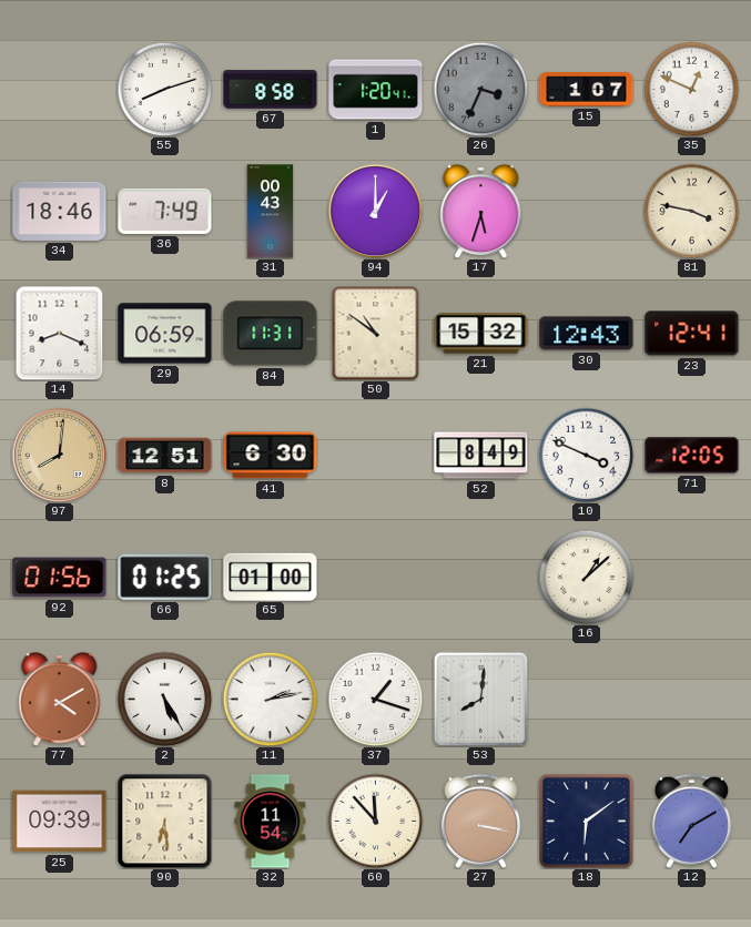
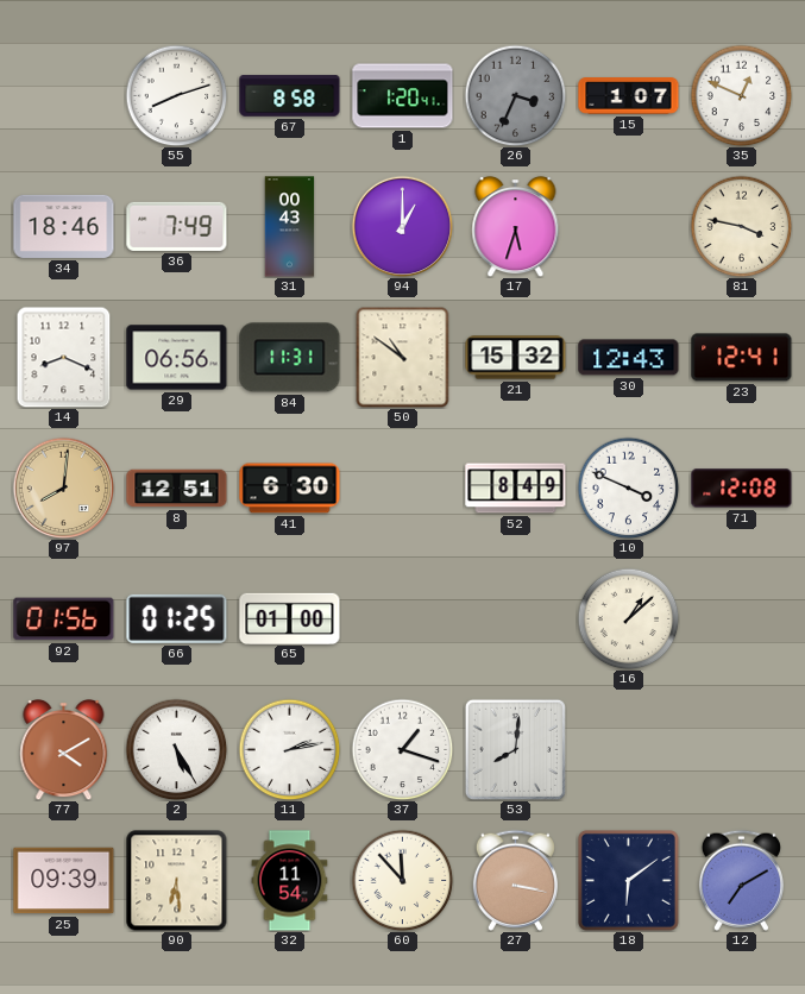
29: 06:59 -> 06:56 (177, 358)
71: 12:05 -> 12:08 (742, 489)
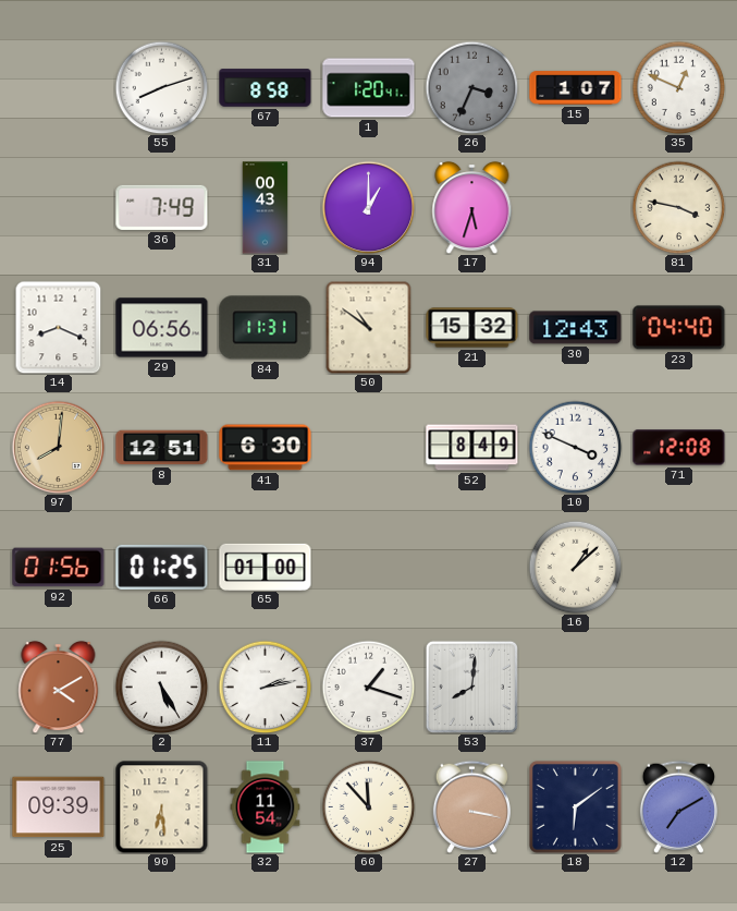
34: 18:46 -> none (64, 226)
23: 12:41 -> 04:40 (679, 328)
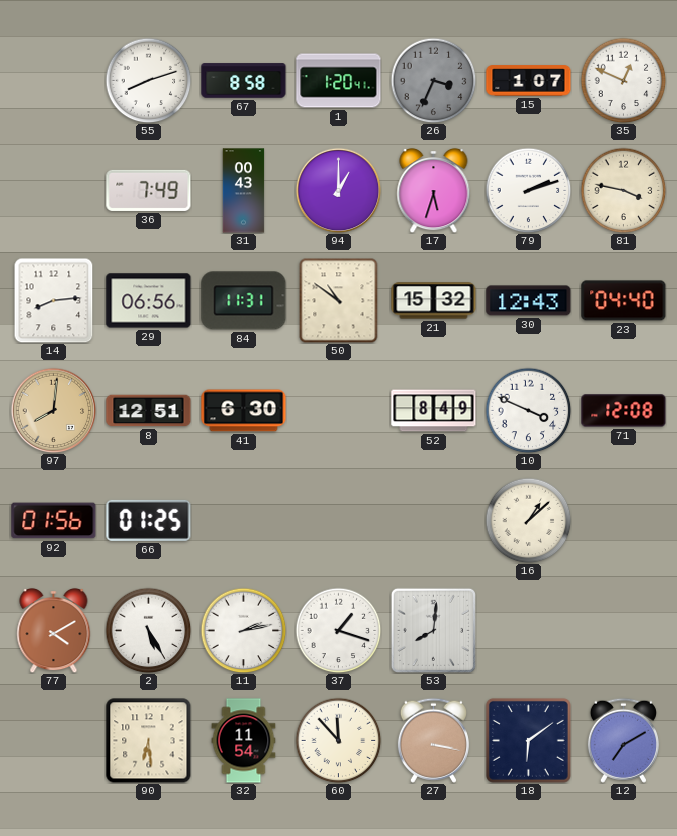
79: none -> 2:12 (528, 190)
14: 8:19 -> 8:14 (54, 300)
65: 01:00 -> none (266, 567)
25: 09:39 -> none (59, 807)
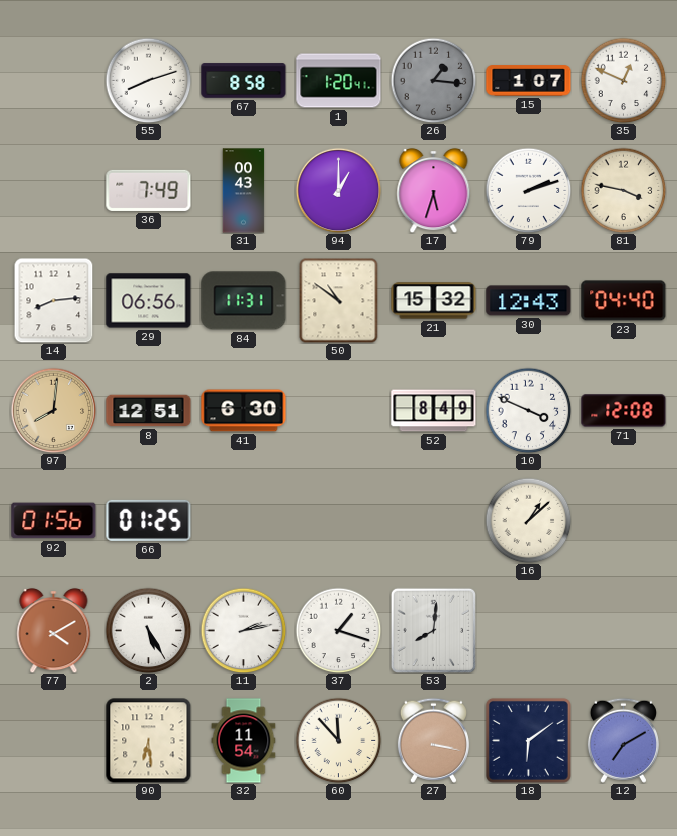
26: 3:34 -> 1:16 (433, 80)
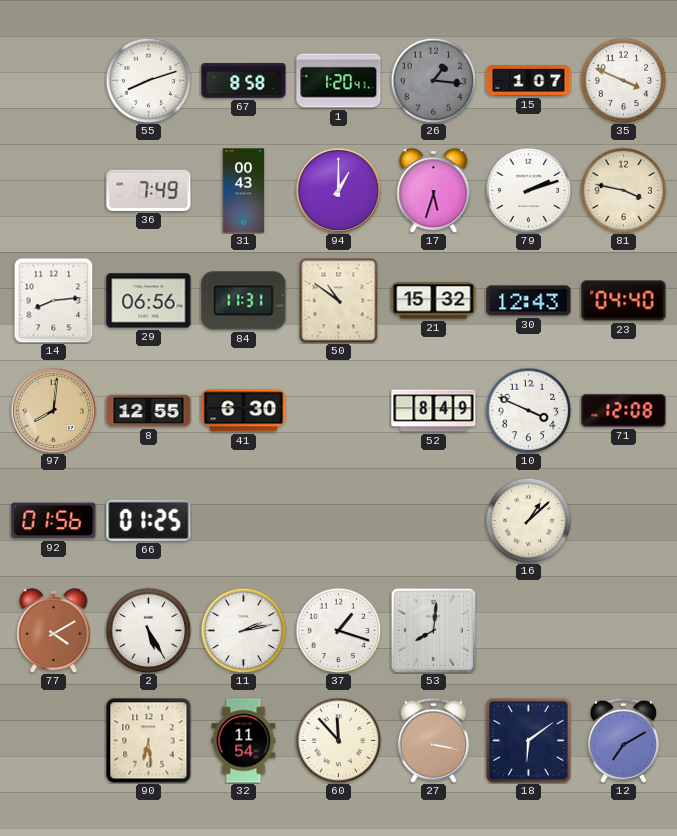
35: 12:49 -> 3:49 (623, 80)
8: 12:51 -> 12:55 (149, 411)
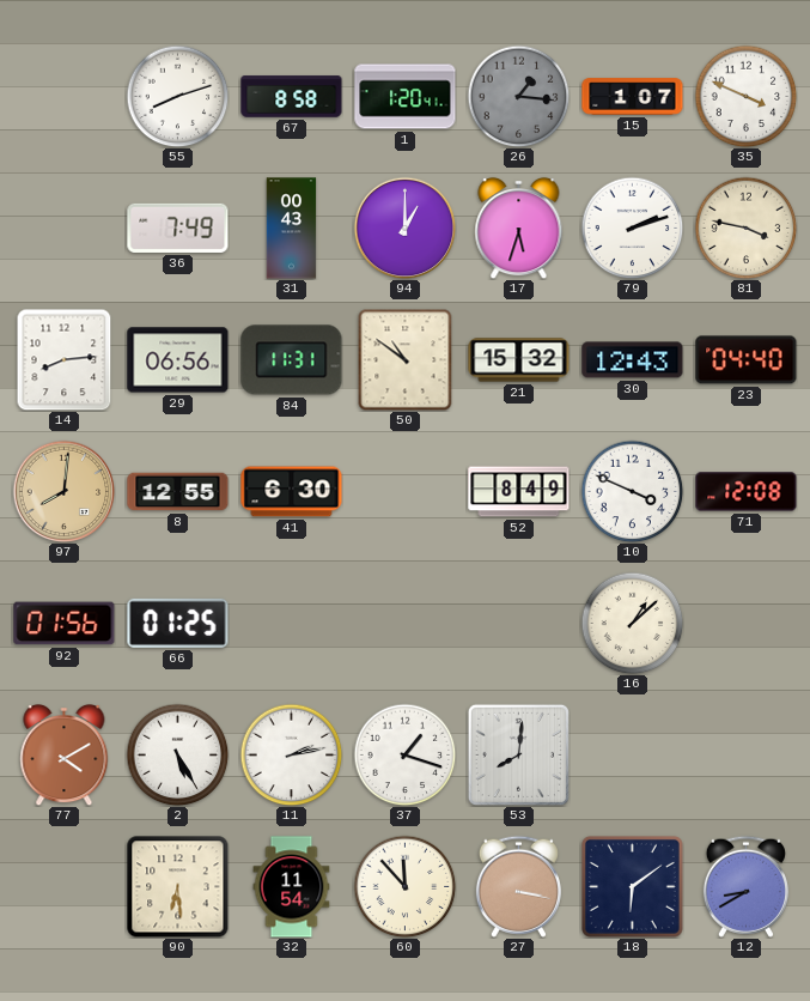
12: 7:10 -> 8:40 (745, 886)
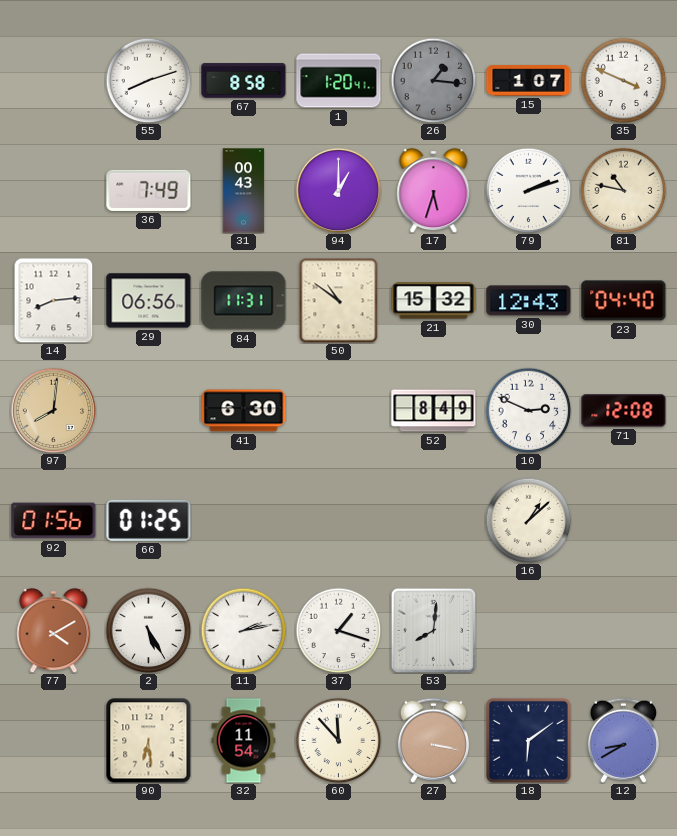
81: 3:47 -> 10:47 (623, 190)
8: 12:55 -> none (178, 492)
10: 3:49 -> 2:49 (528, 410)
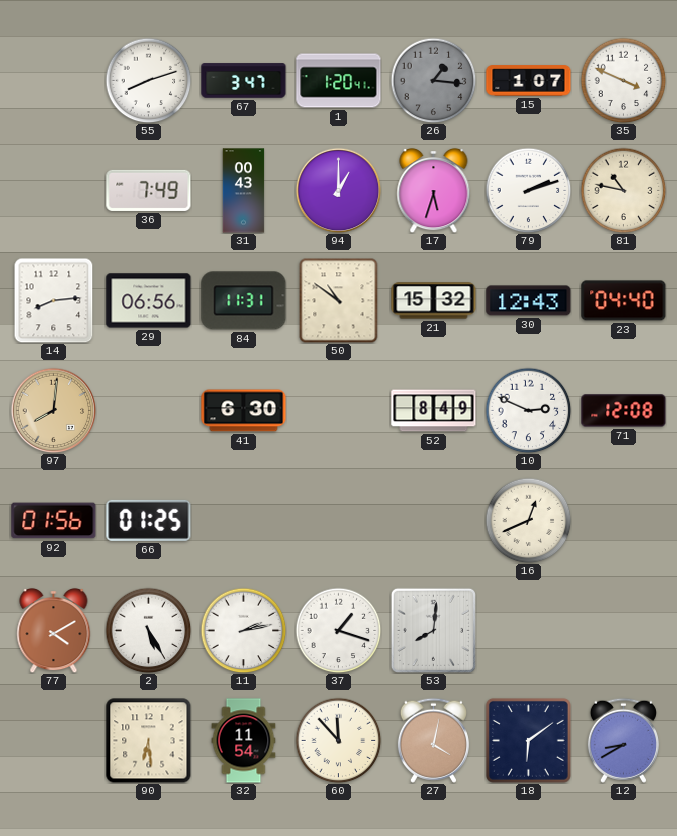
67: 8:58 -> 3:47 (244, 81)
16: 1:08 -> 12:41 (528, 520)
27: 3:17 -> 4:02 (433, 740)
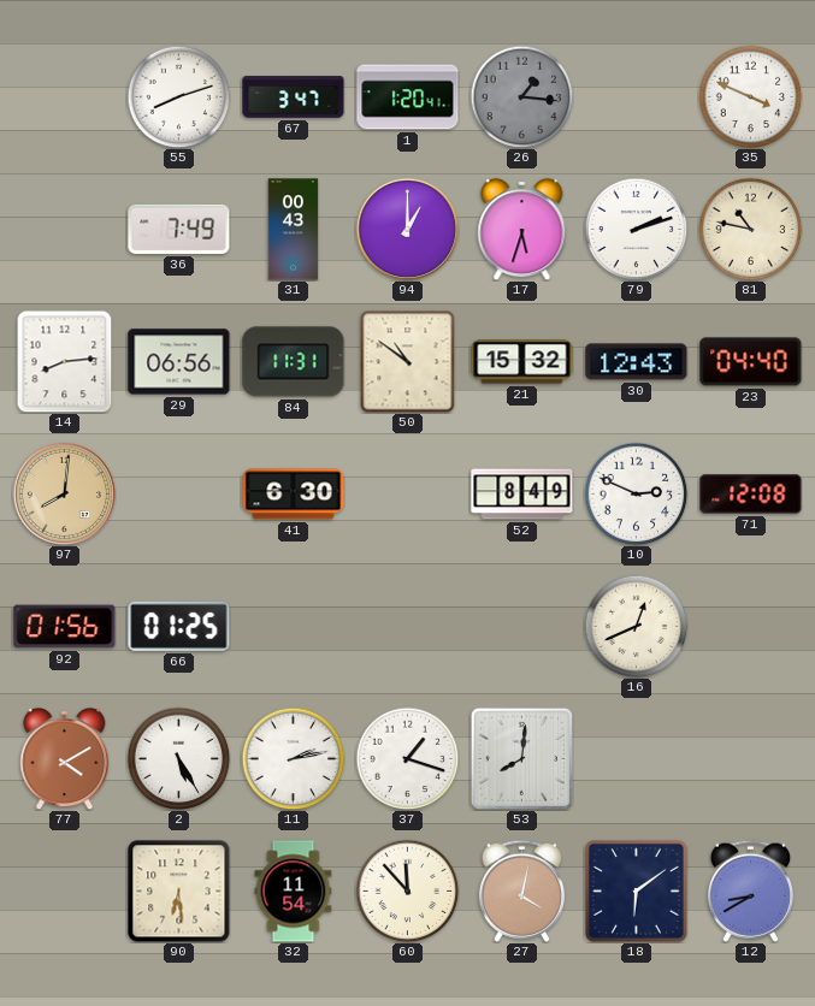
15: 1:07 -> none (529, 81)
